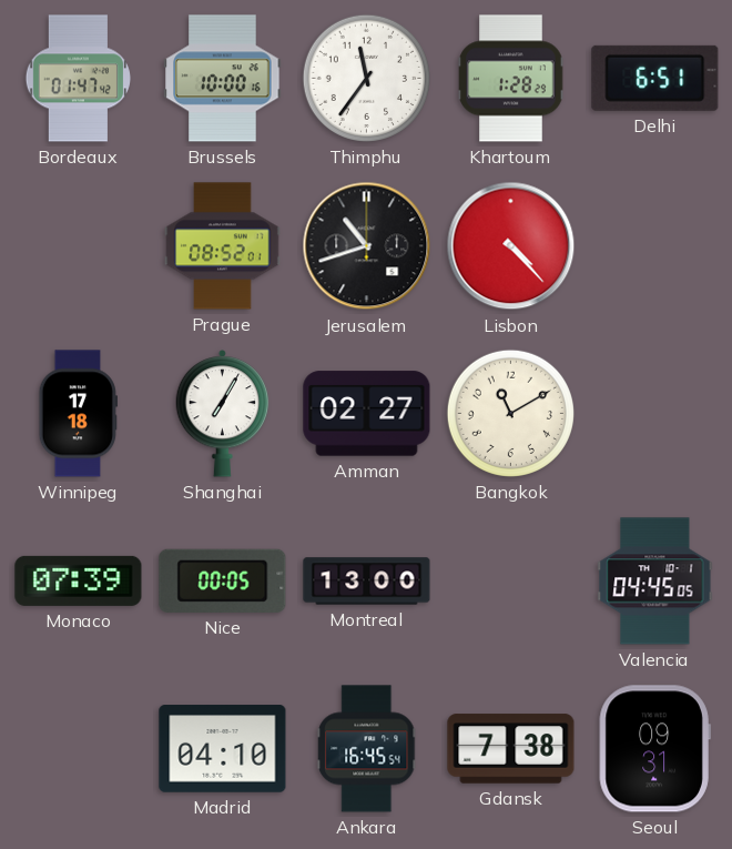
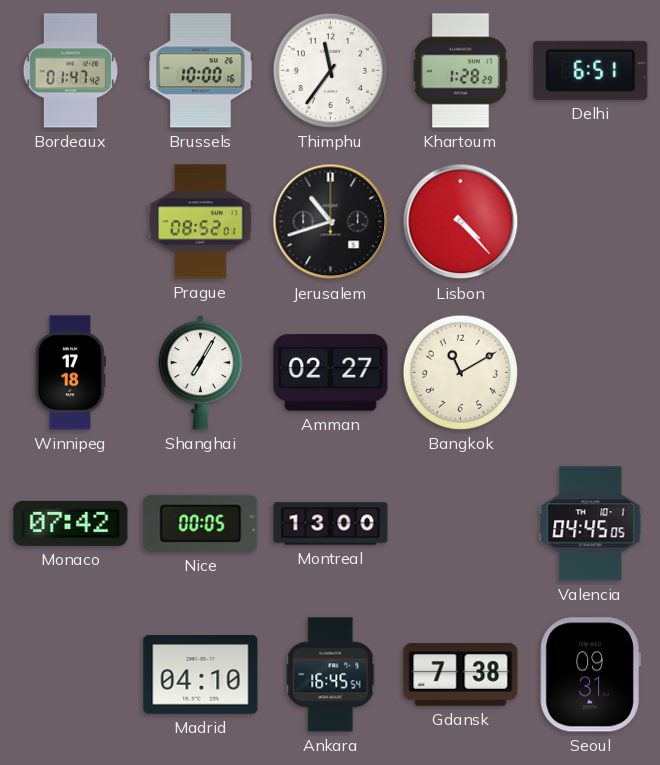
Monaco: 07:39 -> 07:42 (71, 523)
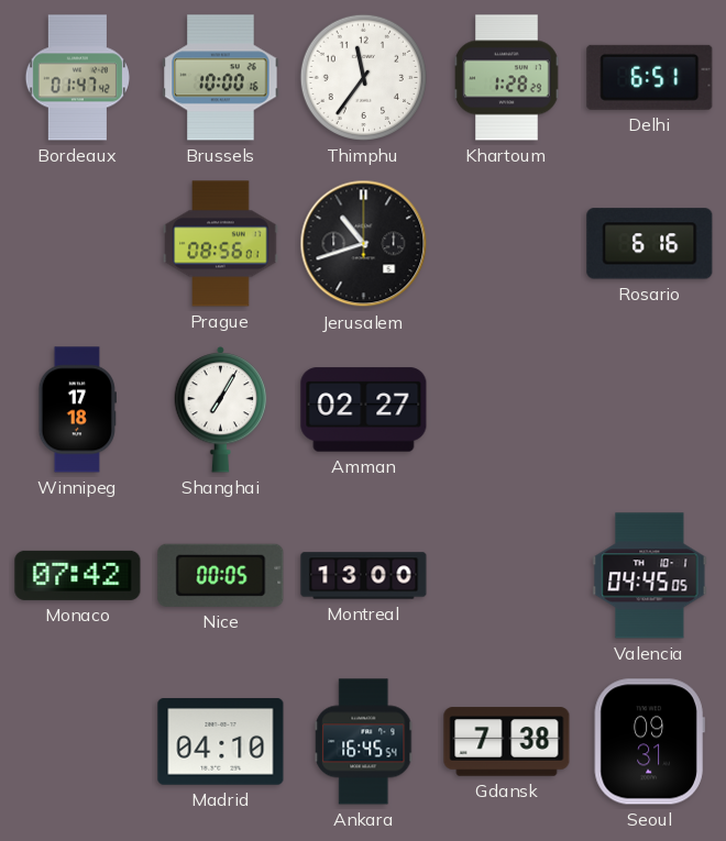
Prague: 08:52 -> 08:56 (221, 244)
Lisbon: 4:23 -> none (461, 222)
Rosario: none -> 6:16 (650, 244)
Bangkok: 11:10 -> none (460, 372)
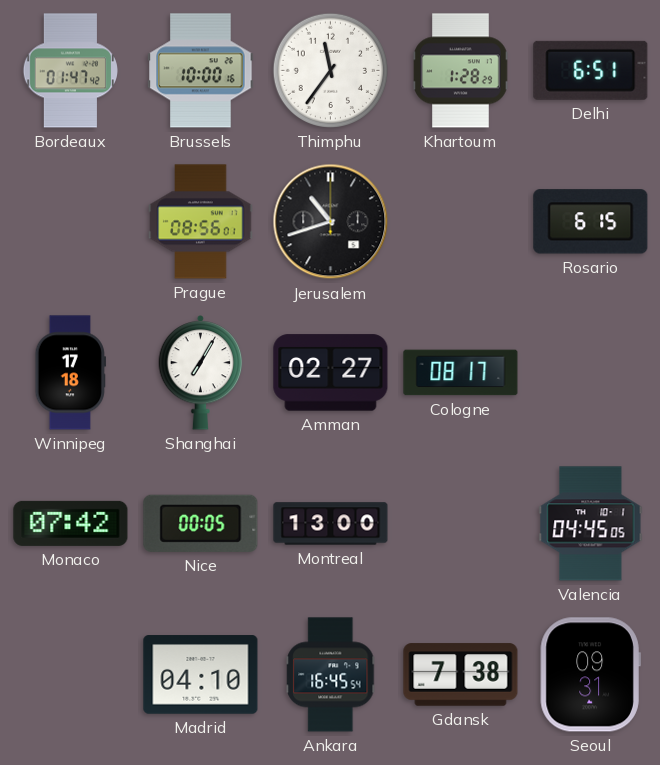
Rosario: 6:16 -> 6:15 (591, 222)
Cologne: none -> 08:17 (461, 373)
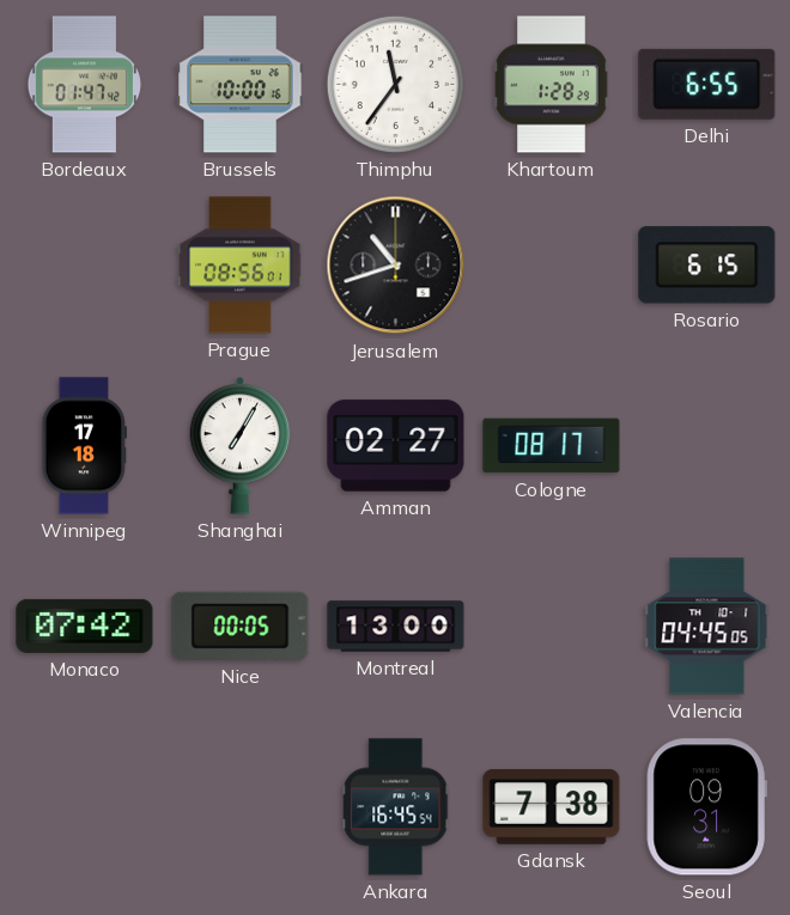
Delhi: 6:51 -> 6:55 (707, 84)
Madrid: 04:10 -> none (201, 675)
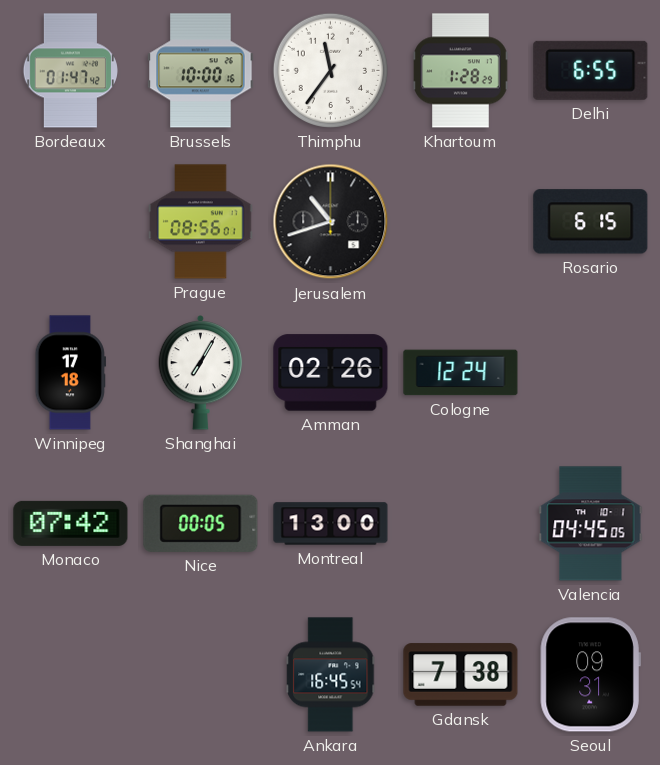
Amman: 02:27 -> 02:26 (331, 373)
Cologne: 08:17 -> 12:24 (461, 373)
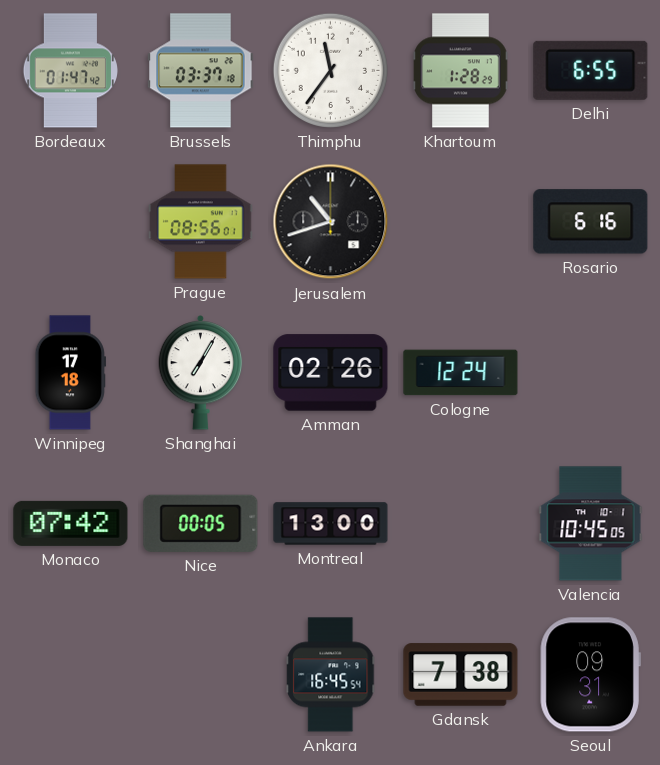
Brussels: 10:00 -> 03:37 (201, 71)
Rosario: 6:15 -> 6:16 (591, 222)
Valencia: 04:45 -> 10:45 (591, 524)
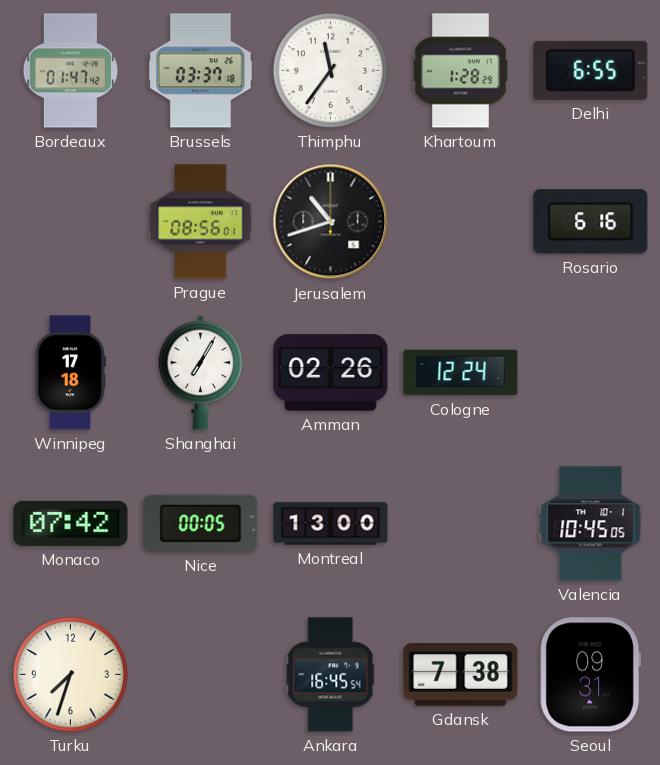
Turku: none -> 7:33 (70, 674)
